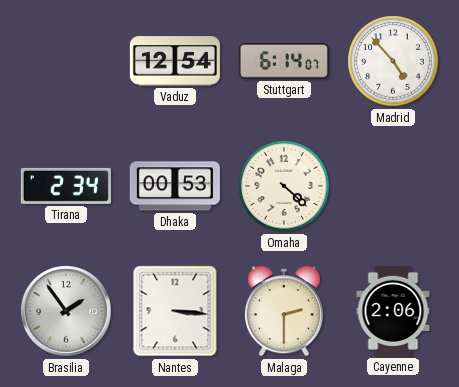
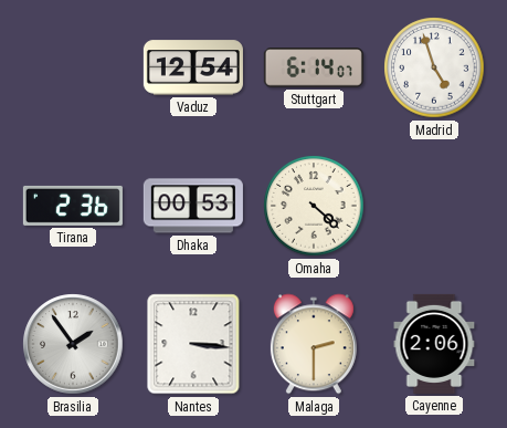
Madrid: 4:53 -> 4:57 (434, 67)
Tirana: 2:34 -> 2:36 (73, 206)
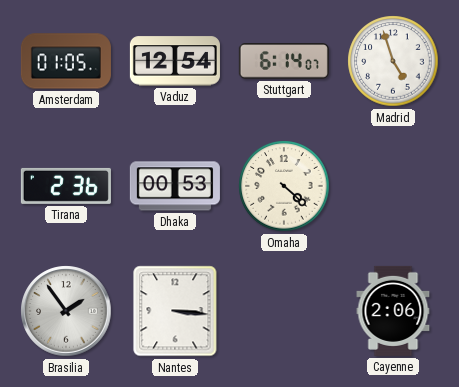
Amsterdam: none -> 01:05 (66, 61)
Malaga: 2:30 -> none (314, 344)
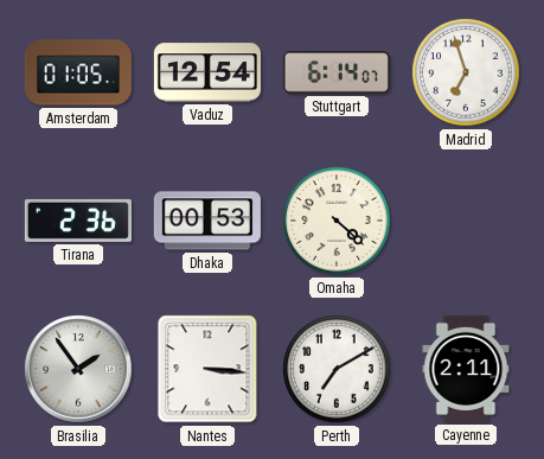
Madrid: 4:57 -> 6:57 (466, 72)
Perth: none -> 7:10 (337, 369)
Cayenne: 2:06 -> 2:11 (466, 369)
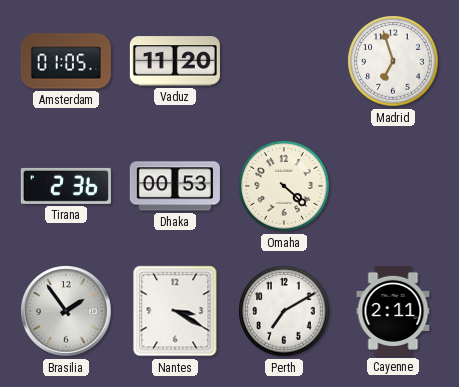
Vaduz: 12:54 -> 11:20 (175, 61)
Stuttgart: 6:14 -> none (337, 74)
Nantes: 3:16 -> 3:20 (175, 311)
